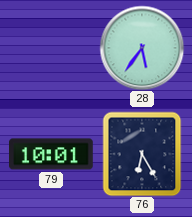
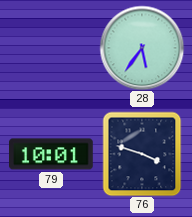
76: 6:25 -> 3:48 (142, 154)
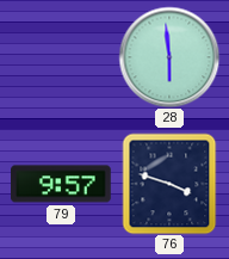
28: 5:36 -> 5:59 (169, 57)
79: 10:01 -> 9:57 (62, 184)
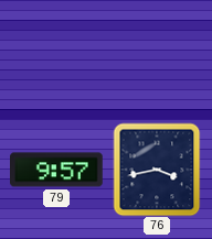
28: 5:59 -> none (169, 57)
76: 3:48 -> 3:43 (157, 170)
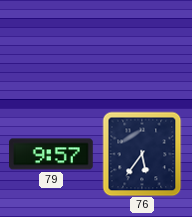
76: 3:43 -> 5:36 (142, 154)
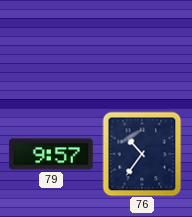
76: 5:36 -> 10:36 (142, 154)
